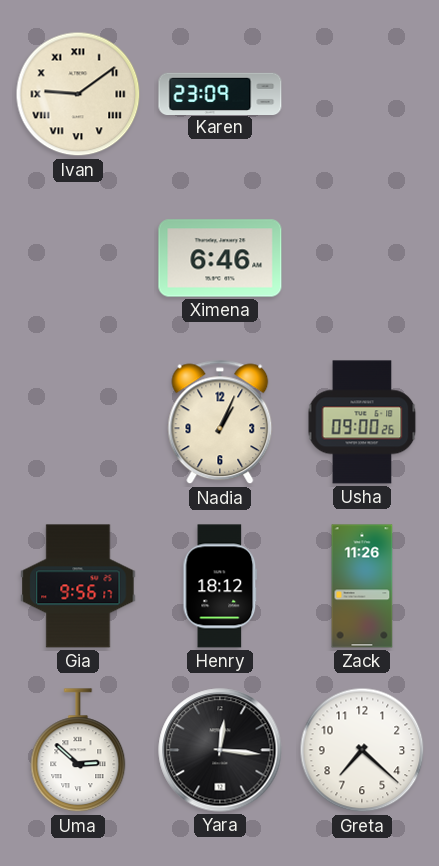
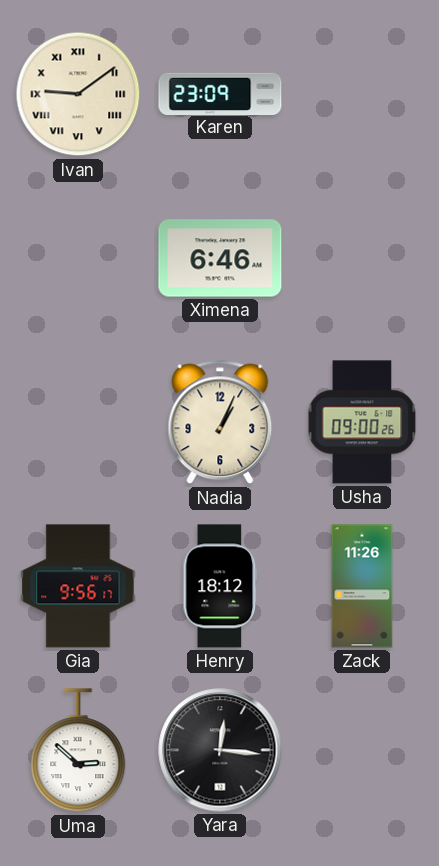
Greta: 7:22 -> none (362, 750)
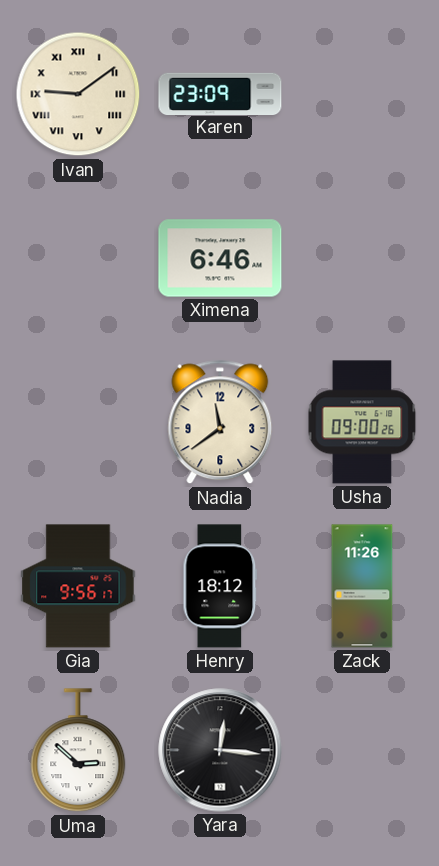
Nadia: 1:04 -> 11:39 (220, 422)
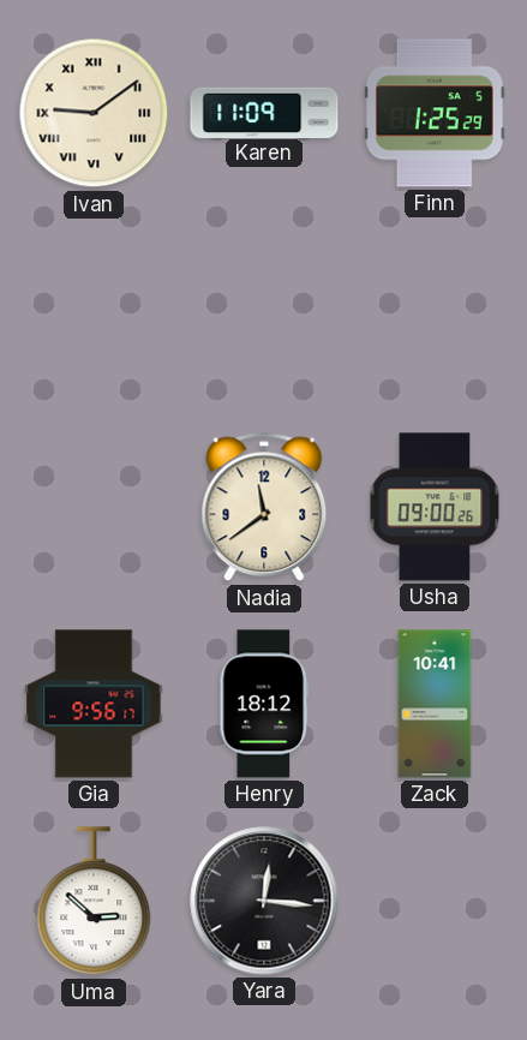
Karen: 23:09 -> 11:09 (264, 112)
Finn: none -> 1:25 (435, 113)
Ximena: 6:46 -> none (220, 258)
Zack: 11:26 -> 10:41 (435, 704)
